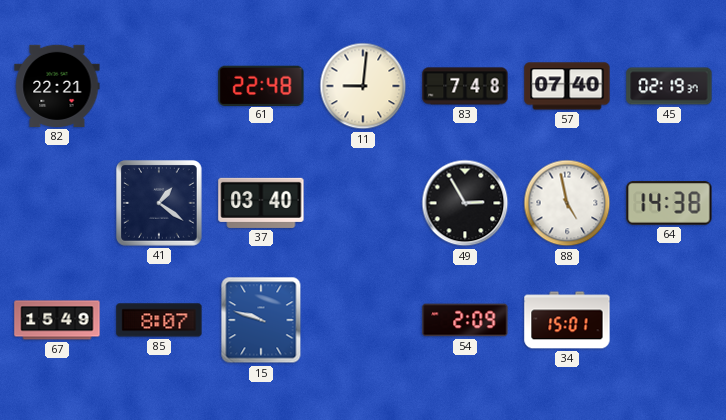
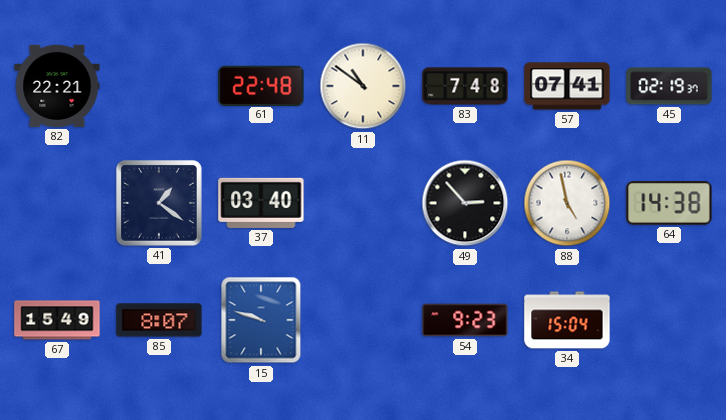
11: 9:01 -> 10:51 (363, 86)
57: 07:40 -> 07:41 (567, 86)
49: 2:55 -> 2:53 (465, 203)
54: 2:09 -> 9:23 (465, 320)
34: 15:01 -> 15:04 (567, 320)
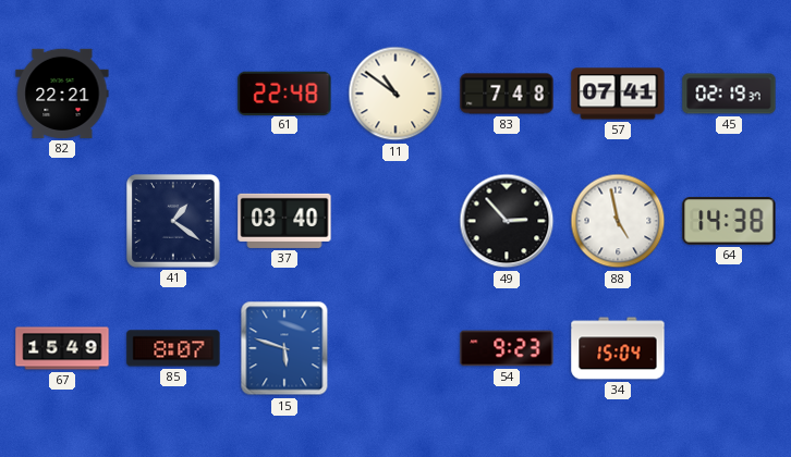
15: 9:48 -> 5:48 (284, 348)
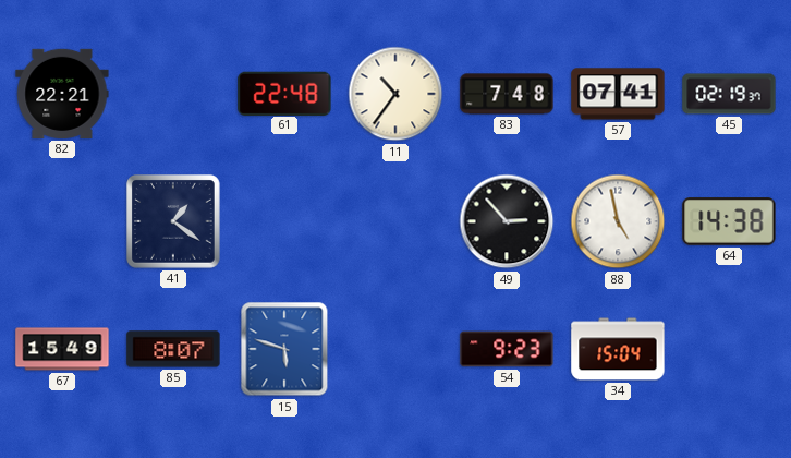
11: 10:51 -> 10:36 (395, 94)
37: 03:40 -> none (284, 221)
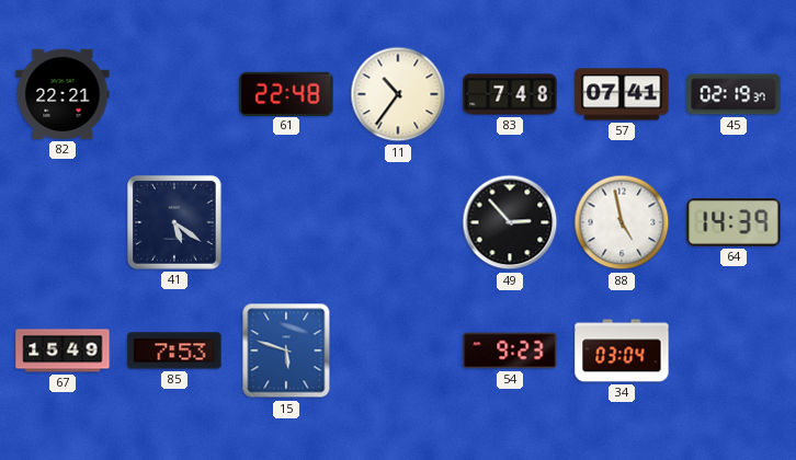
41: 1:21 -> 5:21 (175, 223)
64: 14:38 -> 14:39 (734, 222)
85: 8:07 -> 7:53 (174, 350)
34: 15:04 -> 03:04 (622, 350)
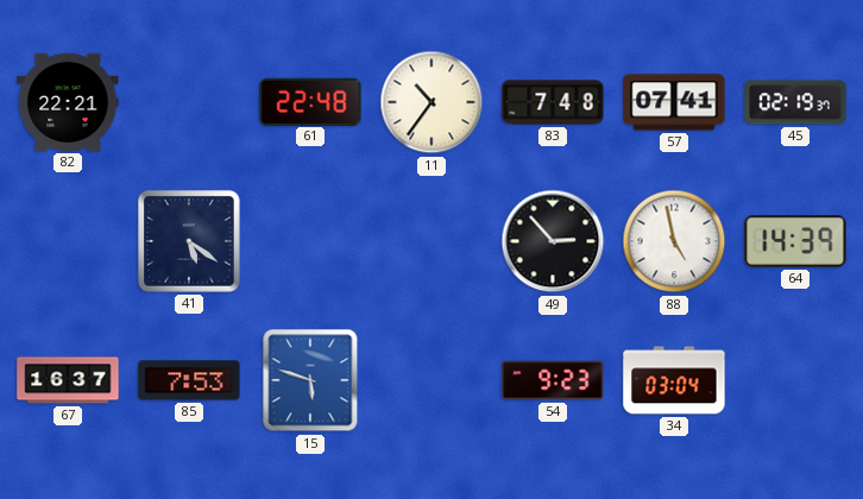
67: 15:49 -> 16:37 (68, 380)
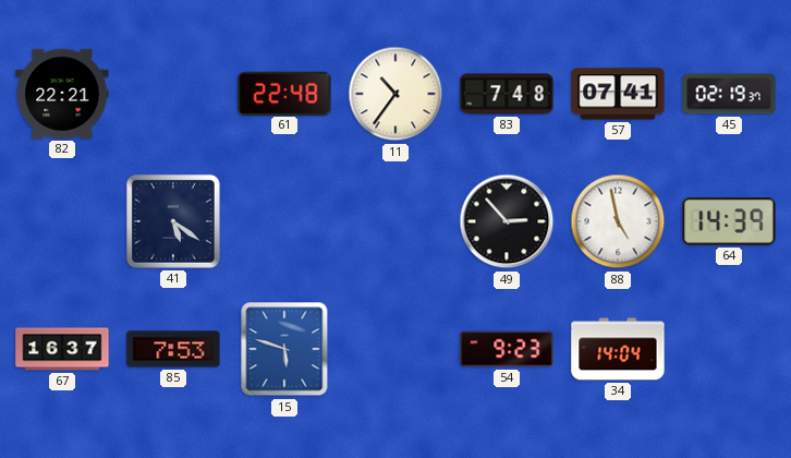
34: 03:04 -> 14:04 (618, 349)
